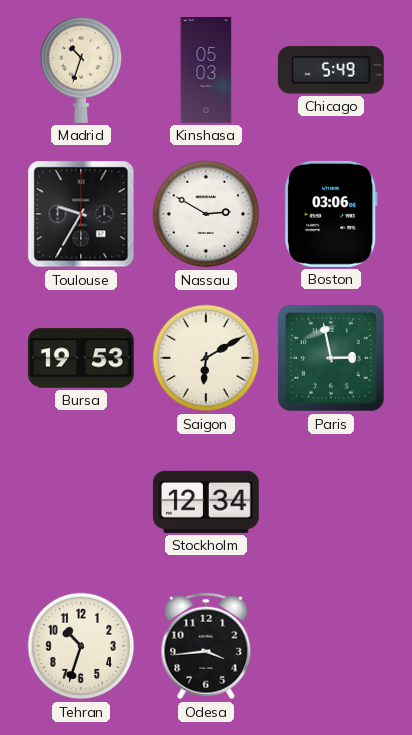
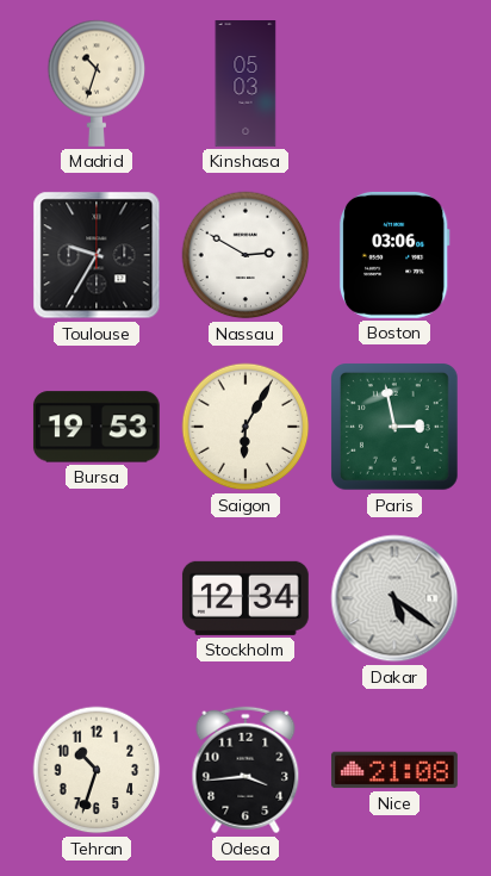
Chicago: 5:49 -> none (331, 70)
Saigon: 6:10 -> 6:05 (245, 427)
Dakar: none -> 5:21 (394, 598)
Nice: none -> 21:08 (394, 770)
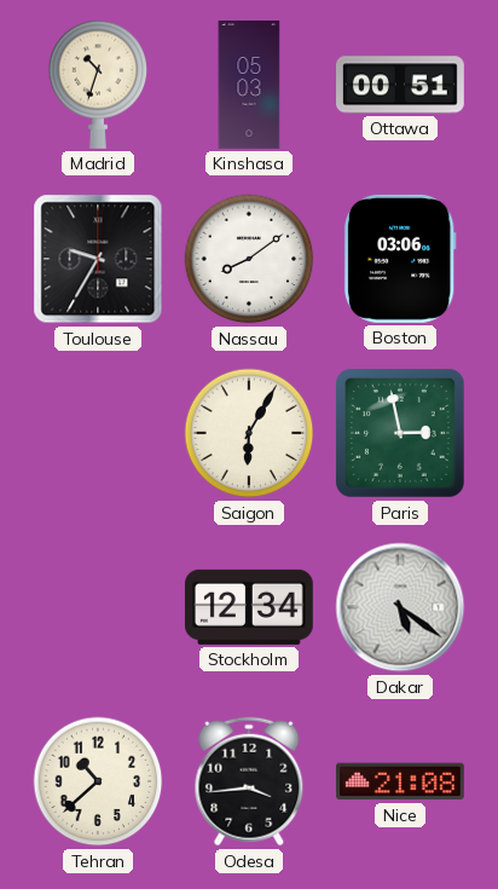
Ottawa: none -> 00:51 (401, 85)
Nassau: 2:50 -> 8:09 (249, 259)
Bursa: 19:53 -> none (97, 427)
Tehran: 10:33 -> 10:38 (98, 781)
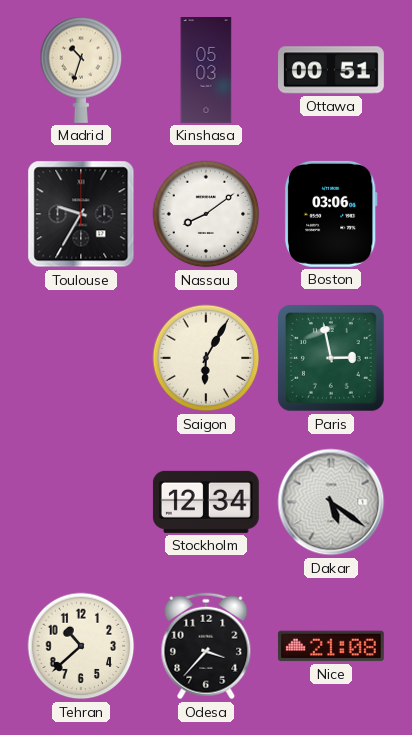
Odesa: 3:44 -> 3:37 (206, 646)
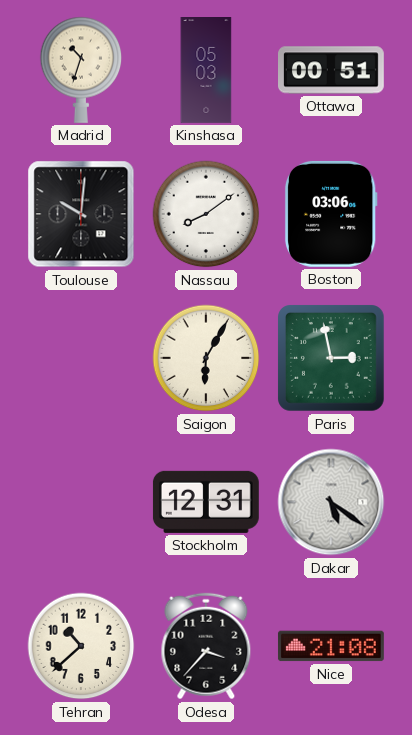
Toulouse: 9:35 -> 10:01 (81, 214)
Stockholm: 12:34 -> 12:31 (206, 502)
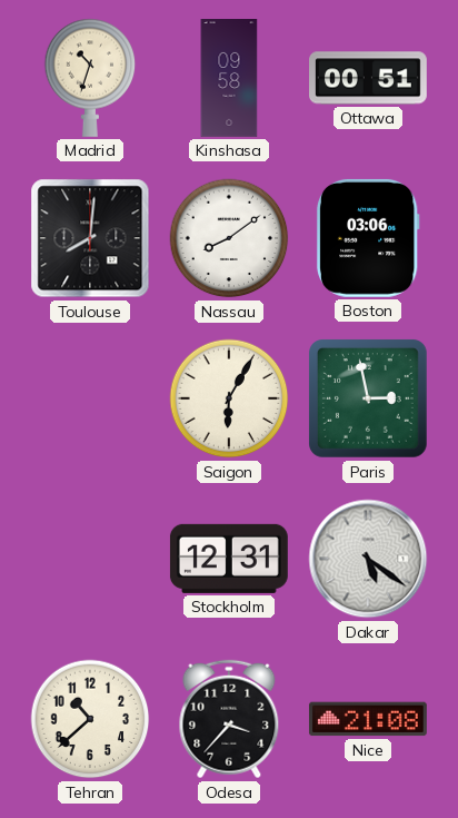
Kinshasa: 05:03 -> 09:58 (229, 79)
Toulouse: 10:01 -> 8:01 (90, 238)
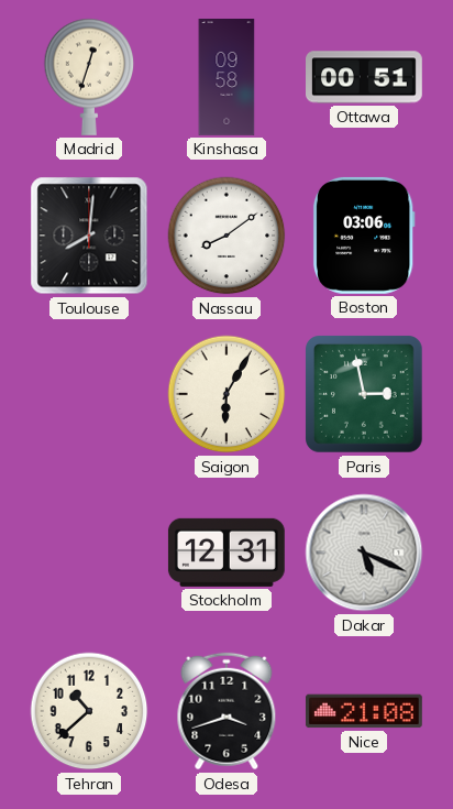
Madrid: 10:33 -> 12:33 (89, 77)
Dakar: 5:21 -> 5:19 (364, 553)
Odesa: 3:37 -> 3:42 (226, 711)
